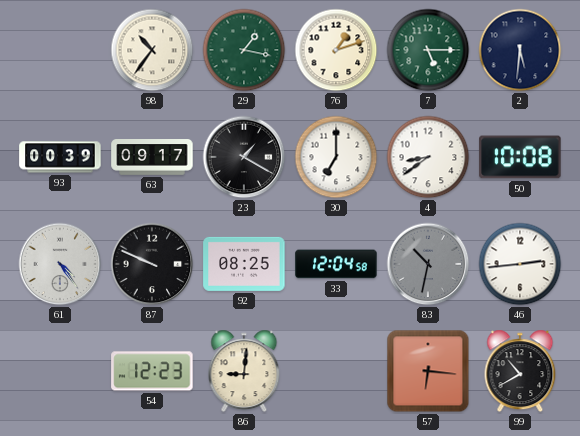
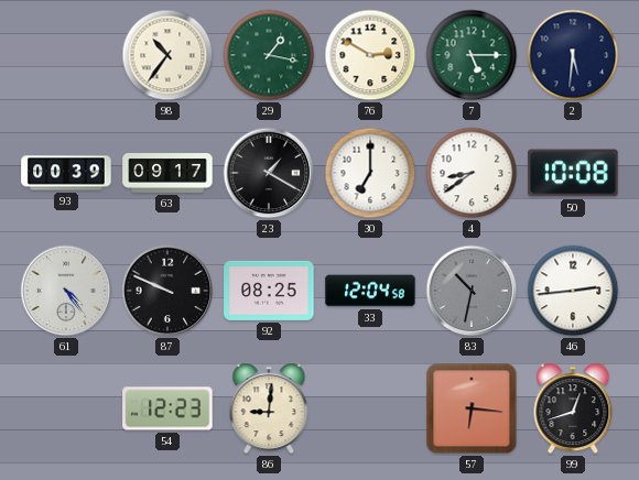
76: 1:12 -> 2:50 (370, 55)
99: 10:40 -> 12:42 (573, 408)
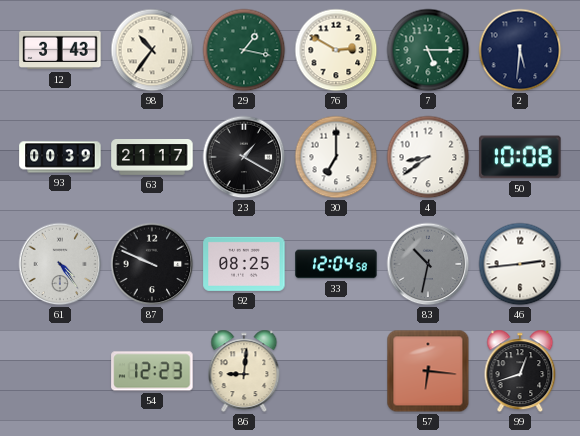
12: none -> 3:43 (60, 50)
63: 09:17 -> 21:17 (152, 157)
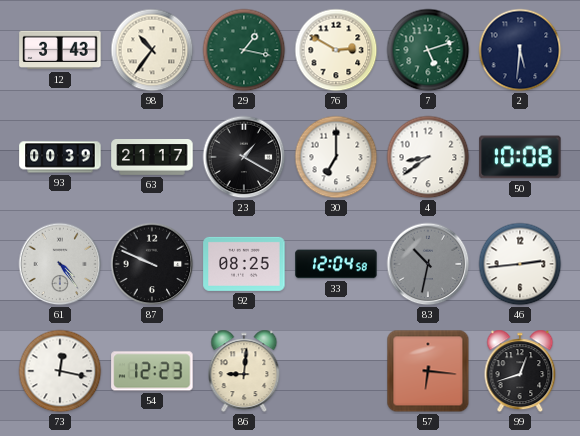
7: 5:15 -> 5:12 (428, 50)
73: none -> 12:17 (60, 371)
